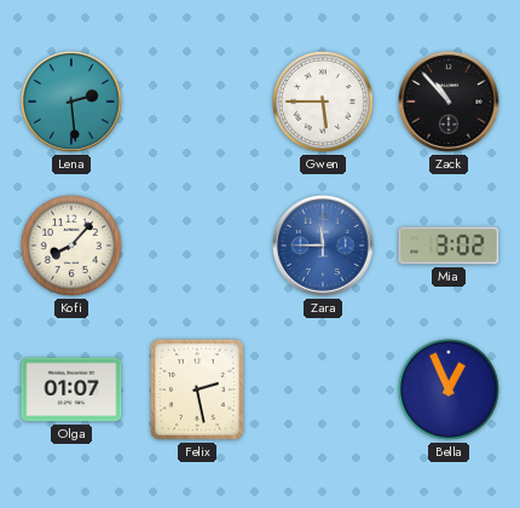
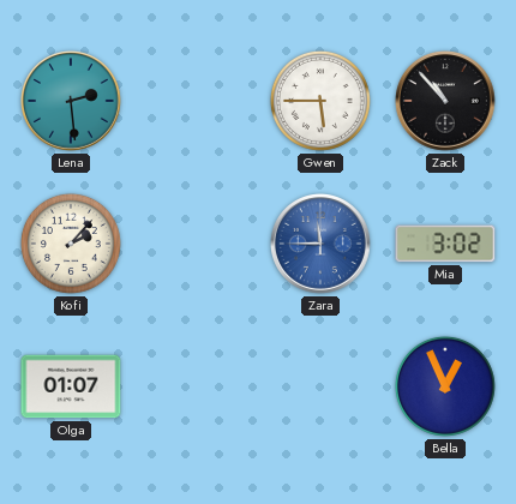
Kofi: 8:07 -> 2:07 (71, 244)
Felix: 2:28 -> none (197, 389)
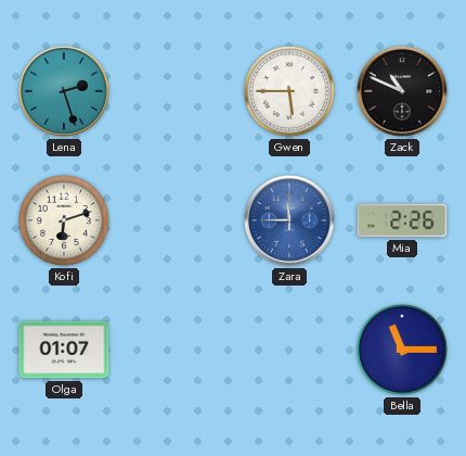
Lena: 2:29 -> 2:27 (65, 92)
Zack: 10:53 -> 10:49 (403, 92)
Kofi: 2:07 -> 6:12 (64, 220)
Mia: 3:02 -> 2:26 (402, 220)
Bella: 12:56 -> 11:15 (402, 350)
